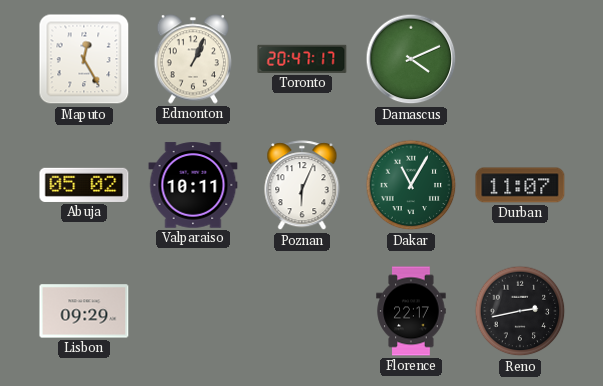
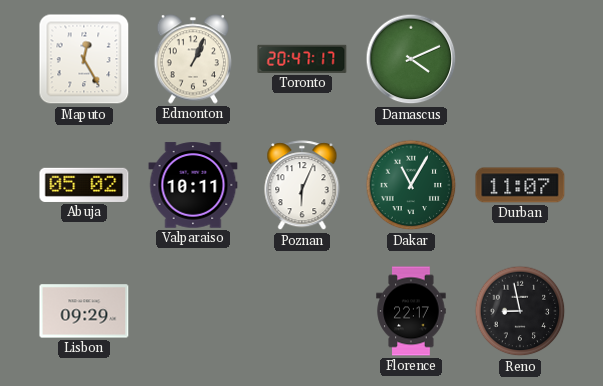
Reno: 2:43 -> 8:58 (520, 311)
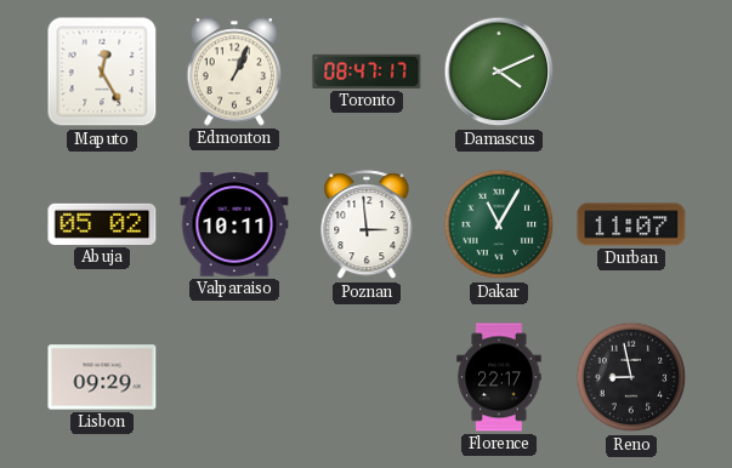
Toronto: 20:47 -> 08:47 (367, 72)
Poznan: 6:04 -> 2:59 (367, 226)
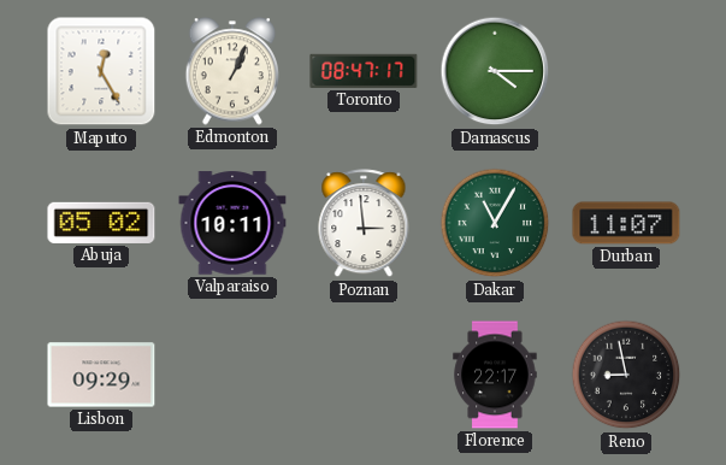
Damascus: 4:11 -> 4:15 (495, 71)
